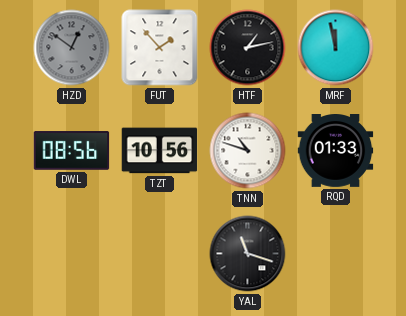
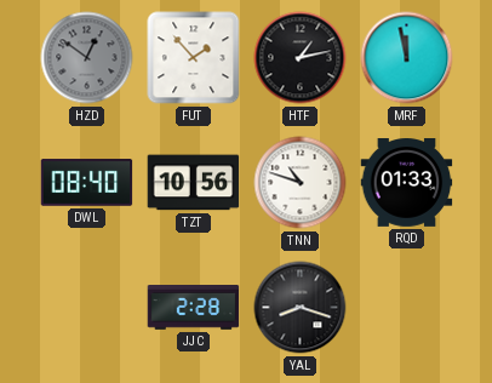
DWL: 08:56 -> 08:40 (87, 183)
JJC: none -> 2:28 (194, 308)
YAL: 11:18 -> 8:18 (301, 308)
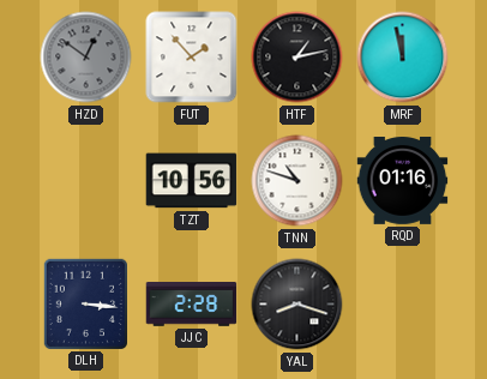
DWL: 08:40 -> none (87, 183)
RQD: 01:33 -> 01:16 (403, 181)
DLH: none -> 3:16 (85, 303)
